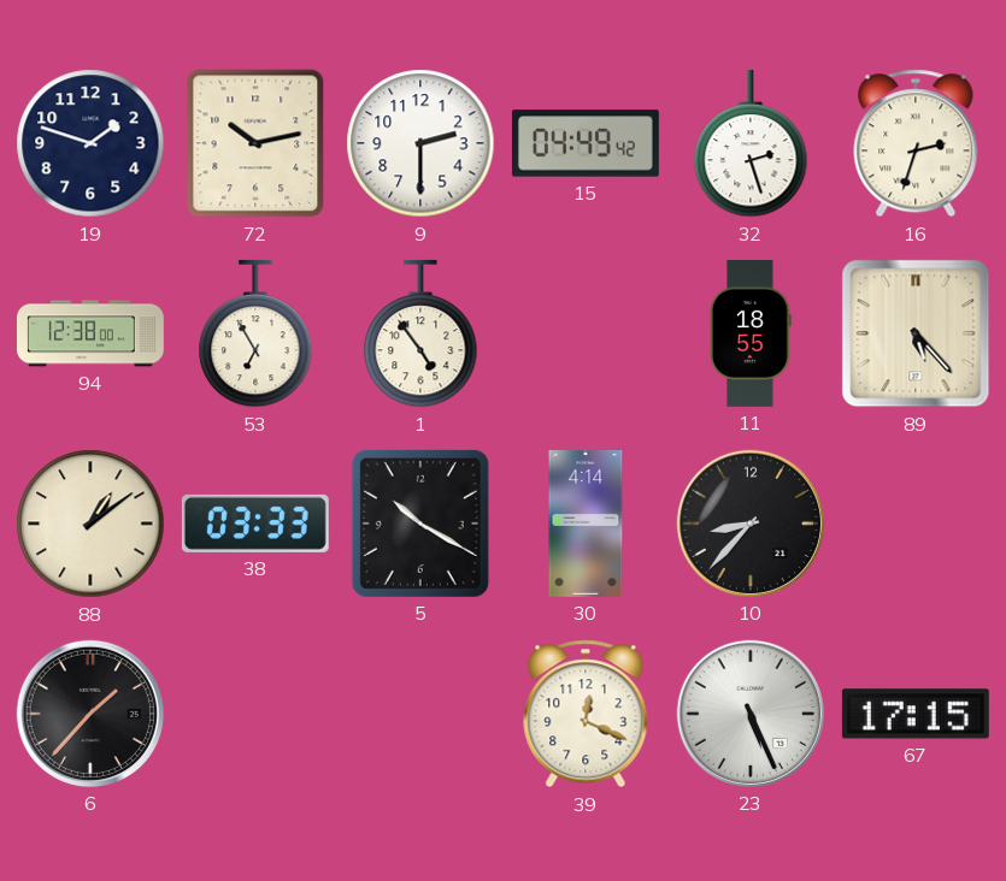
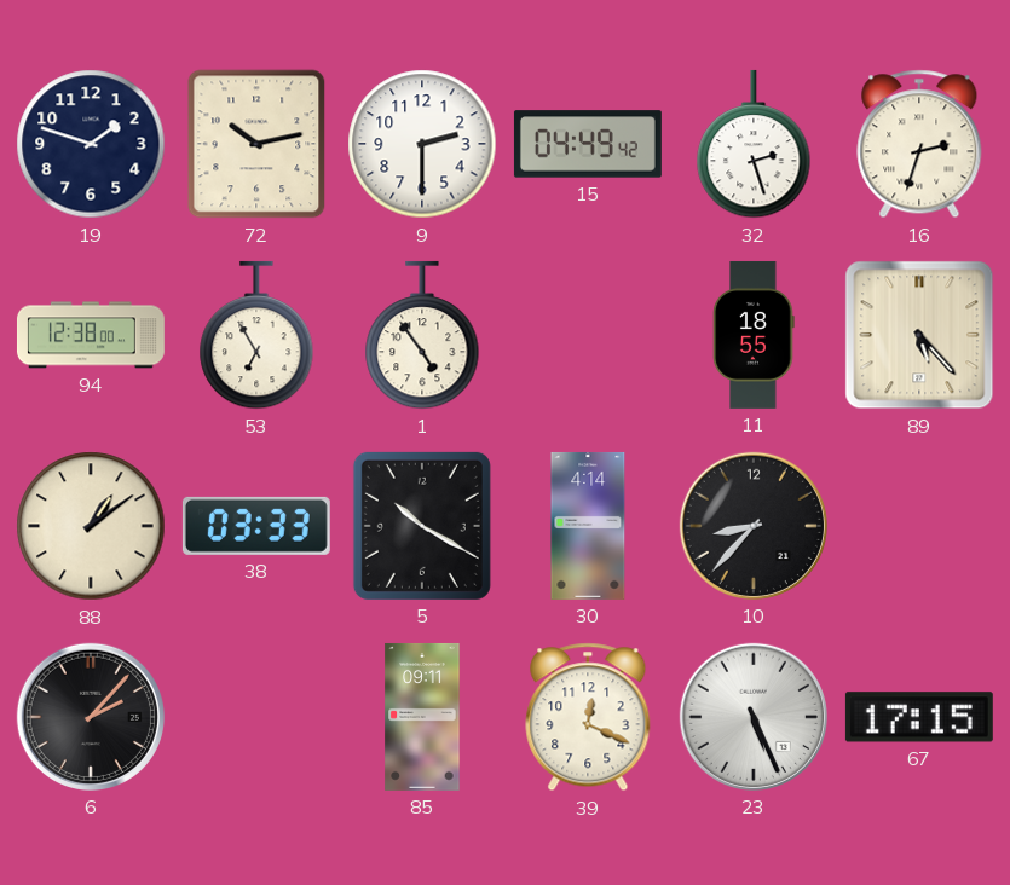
6: 1:37 -> 2:07 (91, 717)
85: none -> 09:11 (422, 717)
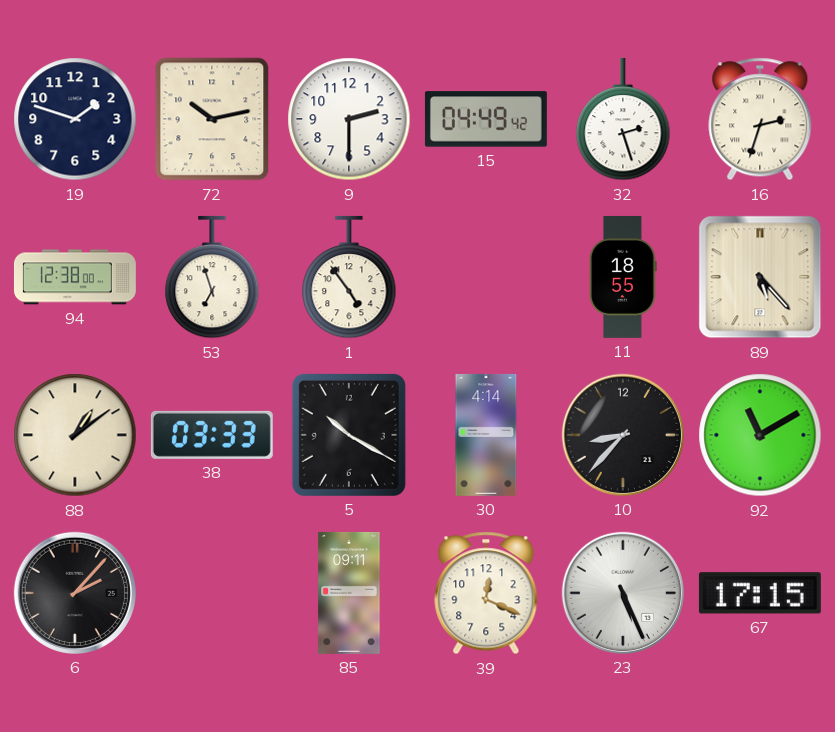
53: 6:55 -> 6:57 (212, 277)
92: none -> 11:10 (760, 435)
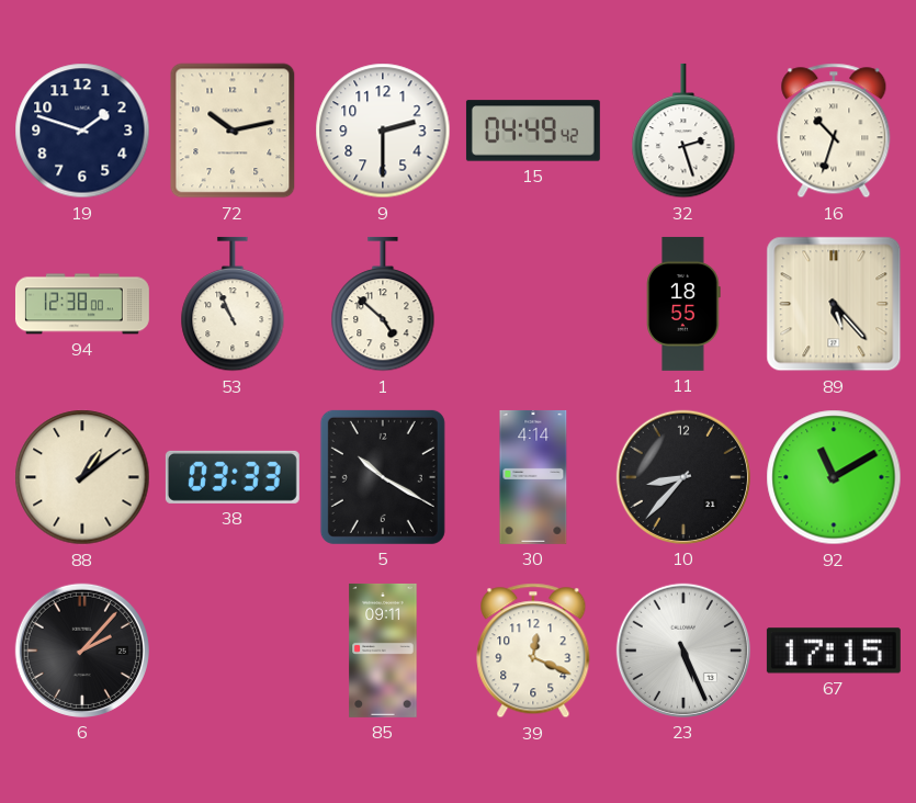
16: 2:33 -> 10:33 (834, 131)
53: 6:57 -> 10:56 (233, 304)
1: 4:54 -> 4:52 (383, 304)
